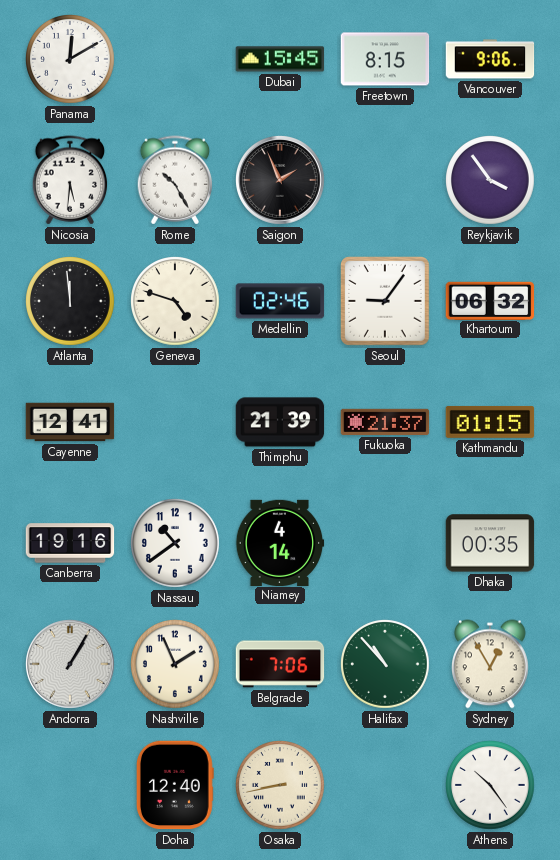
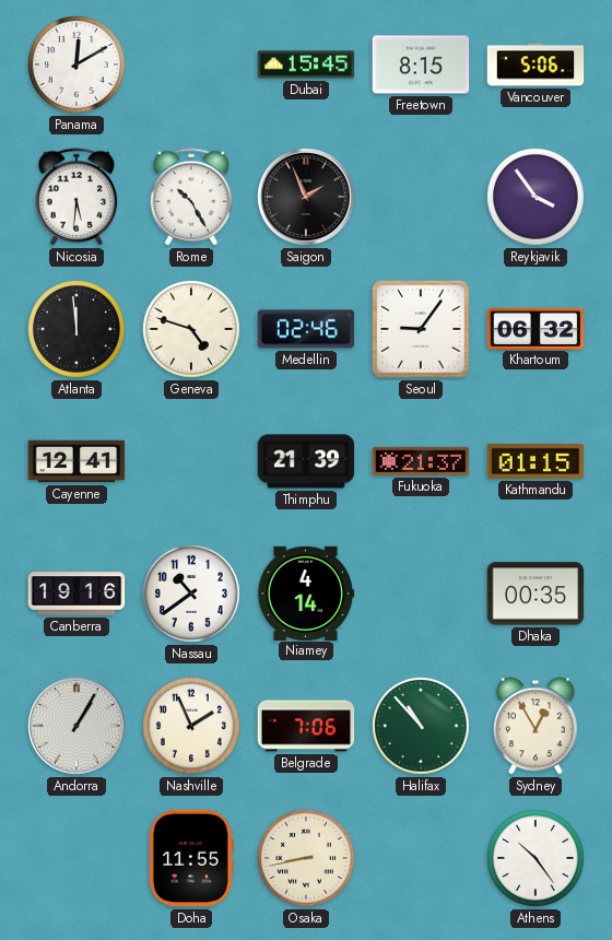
Vancouver: 9:06 -> 5:06 (535, 64)
Doha: 12:40 -> 11:55 (191, 858)
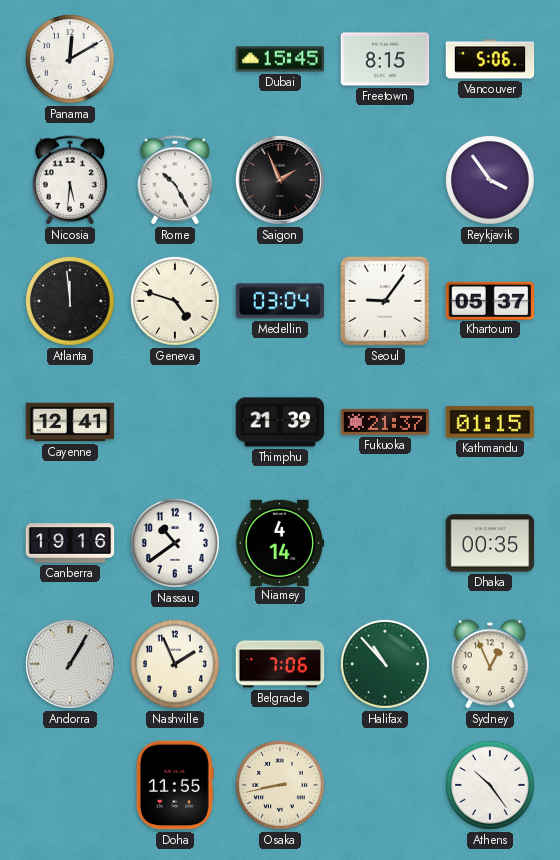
Medellin: 02:46 -> 03:04 (280, 301)
Khartoum: 06:32 -> 05:37 (490, 300)
Sydney: 12:55 -> 12:56 (491, 664)
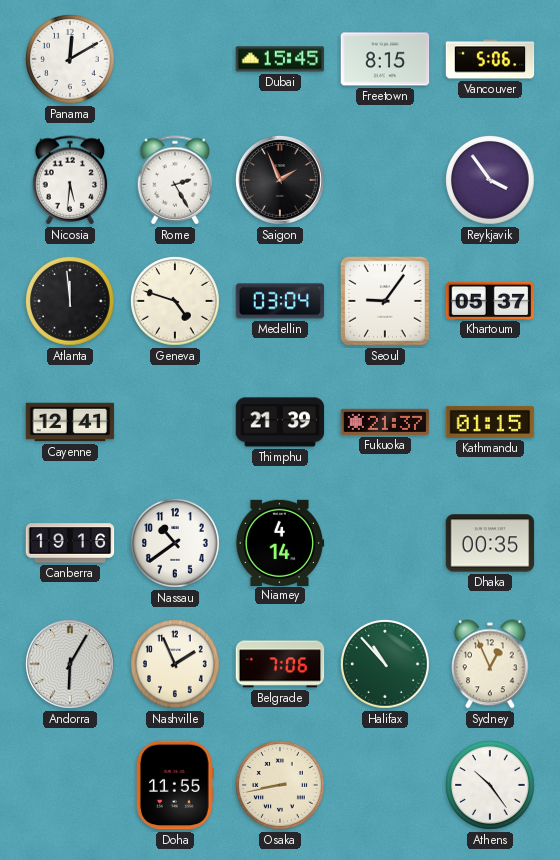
Rome: 10:25 -> 2:25 (175, 180)
Andorra: 1:05 -> 6:05 (71, 665)
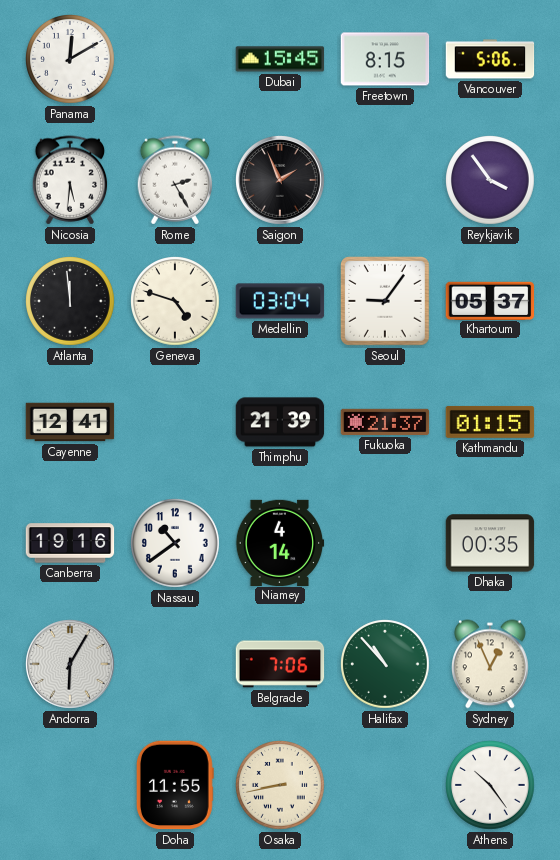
Nashville: 1:56 -> none (176, 665)
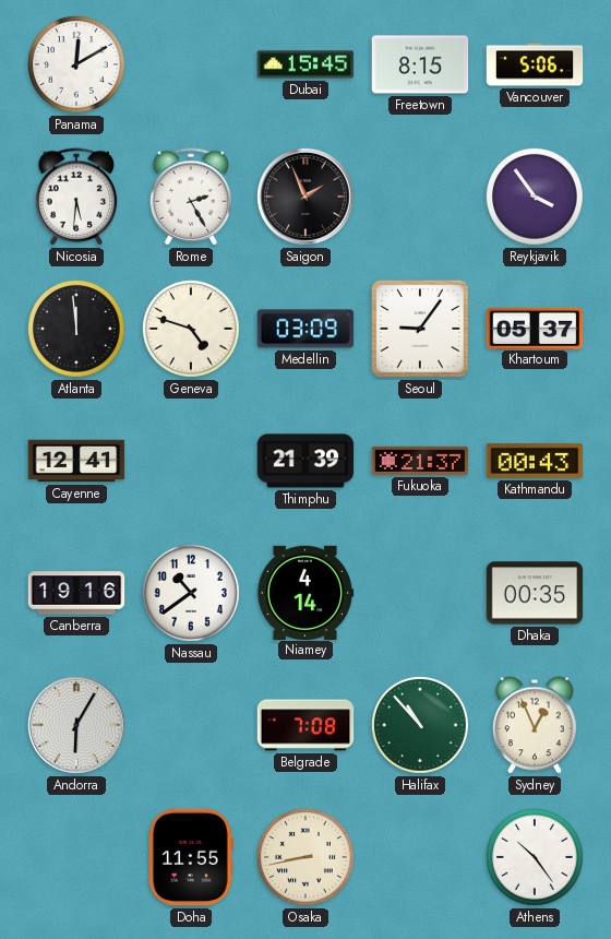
Medellin: 03:04 -> 03:09 (305, 329)
Kathmandu: 01:15 -> 00:43 (535, 461)
Belgrade: 7:06 -> 7:08 (305, 725)
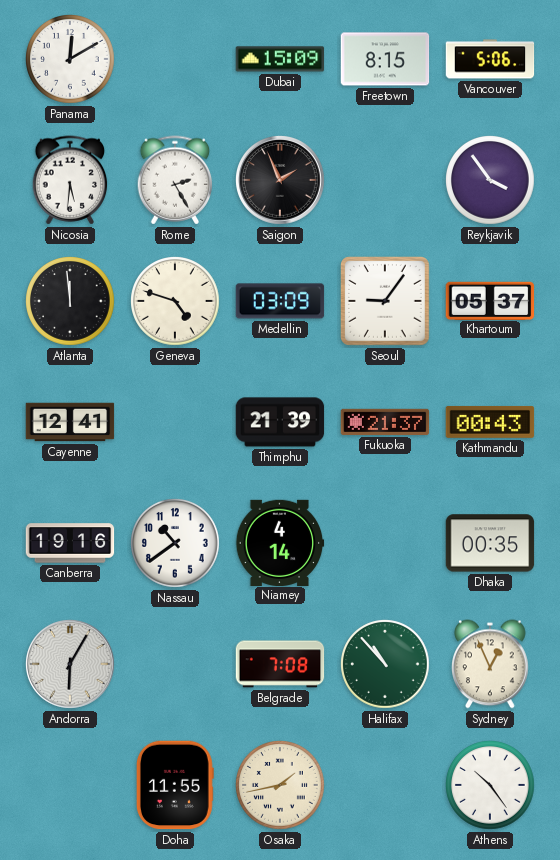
Dubai: 15:45 -> 15:09 (280, 59)
Osaka: 8:43 -> 1:43 (281, 786)
